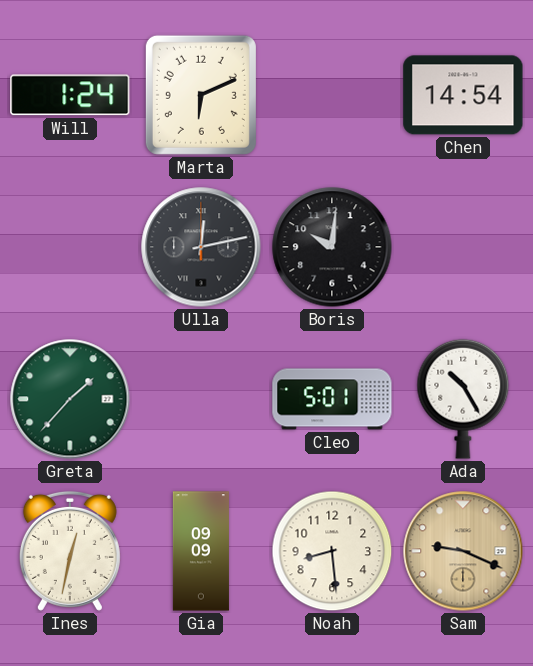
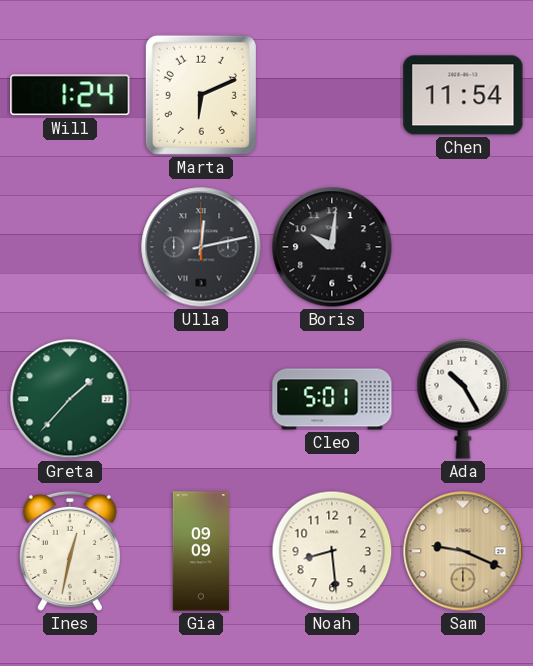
Chen: 14:54 -> 11:54 (463, 95)
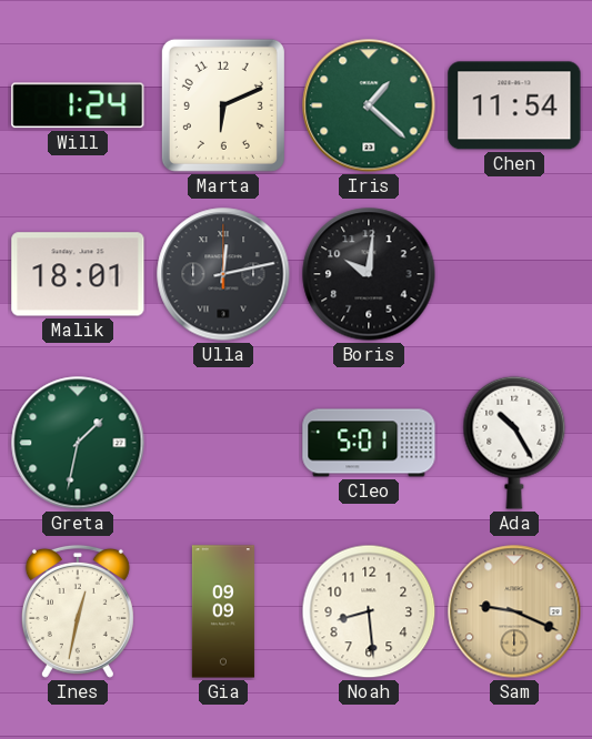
Iris: none -> 1:22 (369, 105)
Malik: none -> 18:01 (78, 274)
Greta: 1:37 -> 1:32 (78, 443)
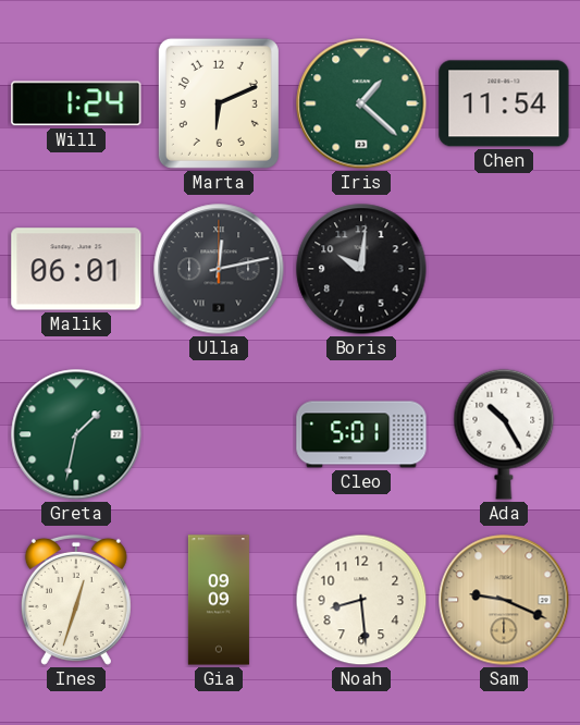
Malik: 18:01 -> 06:01 (76, 269)
Ines: 12:32 -> 12:33 (76, 600)
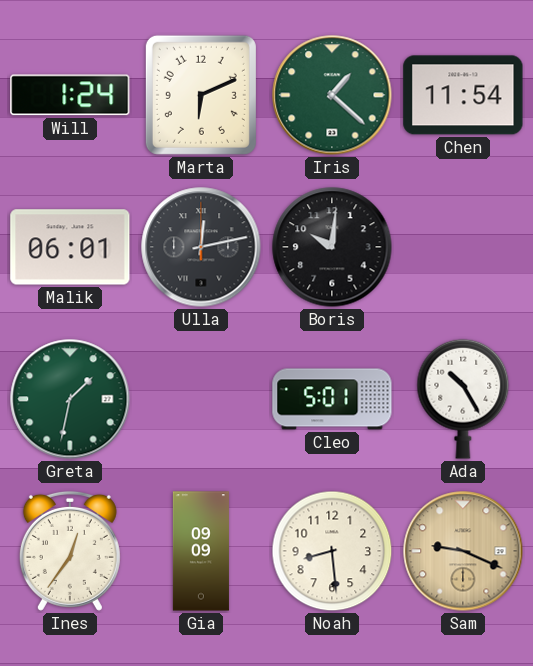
Ines: 12:33 -> 12:36 (70, 551)
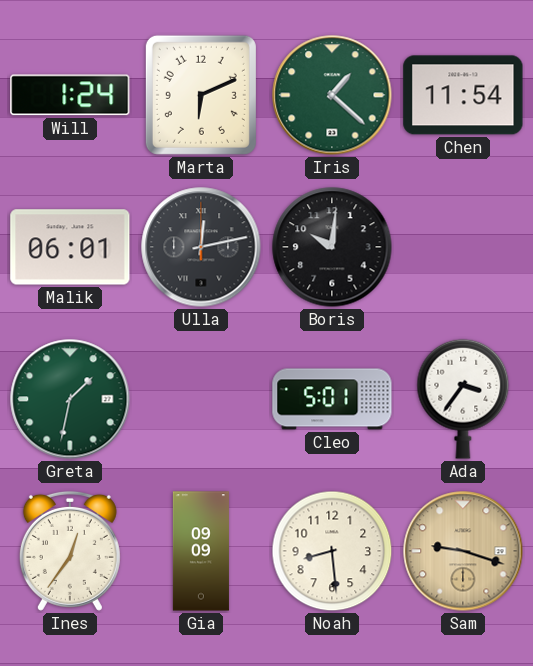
Ada: 10:25 -> 3:36 (463, 399)
Sam: 9:19 -> 9:18 (463, 551)
